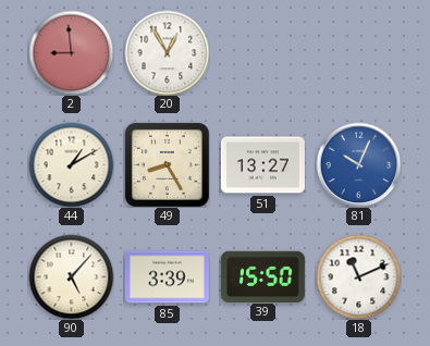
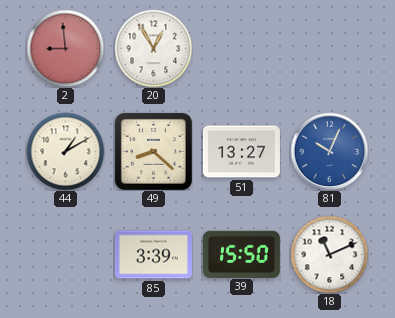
49: 8:25 -> 8:22 (153, 151)
90: 5:07 -> none (71, 276)
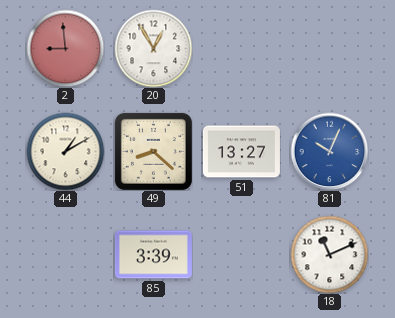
39: 15:50 -> none (241, 254)
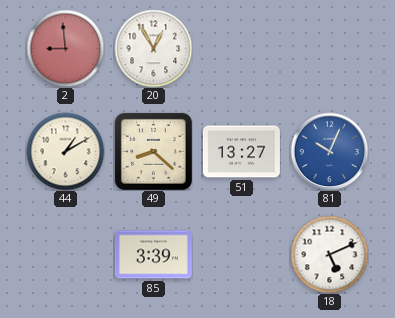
18: 11:11 -> 5:11 (329, 254)
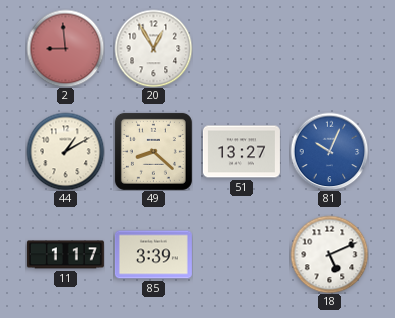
11: none -> 1:17 (65, 255)
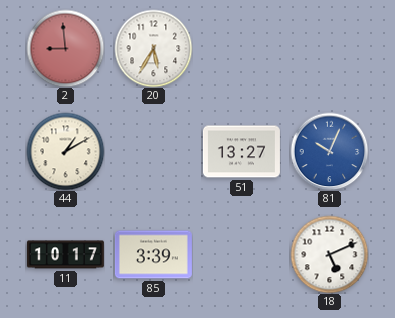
20: 12:55 -> 5:35 (153, 48)
49: 8:22 -> none (153, 151)
11: 1:17 -> 10:17 (65, 255)
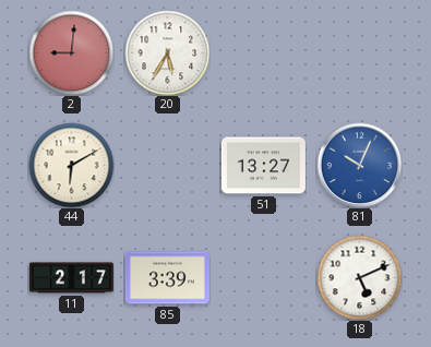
2: 8:59 -> 9:01 (71, 52)
44: 1:10 -> 6:10 (71, 165)
11: 10:17 -> 2:17 (71, 278)
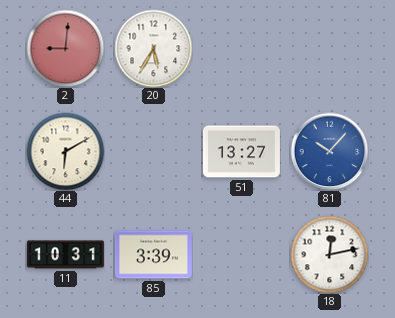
81: 10:04 -> 10:07 (329, 151)
11: 2:17 -> 10:31 (65, 255)
18: 5:11 -> 12:13 (329, 254)
